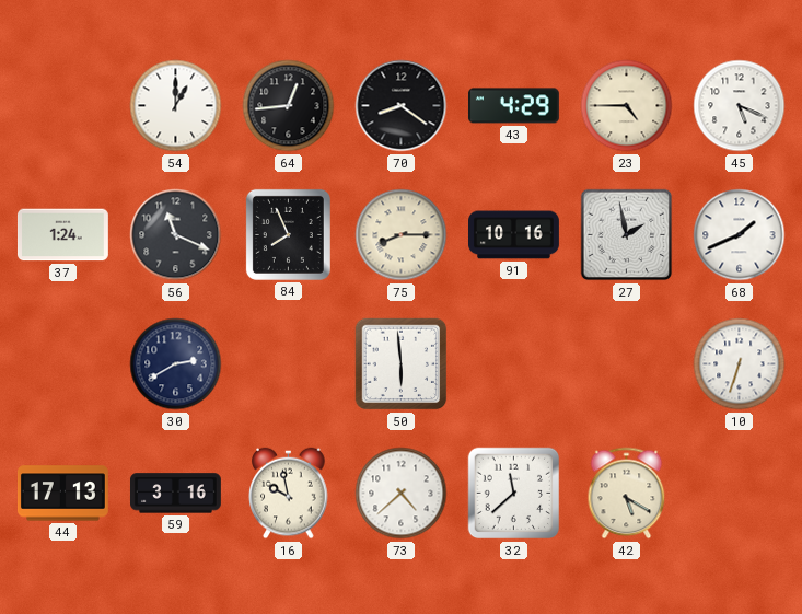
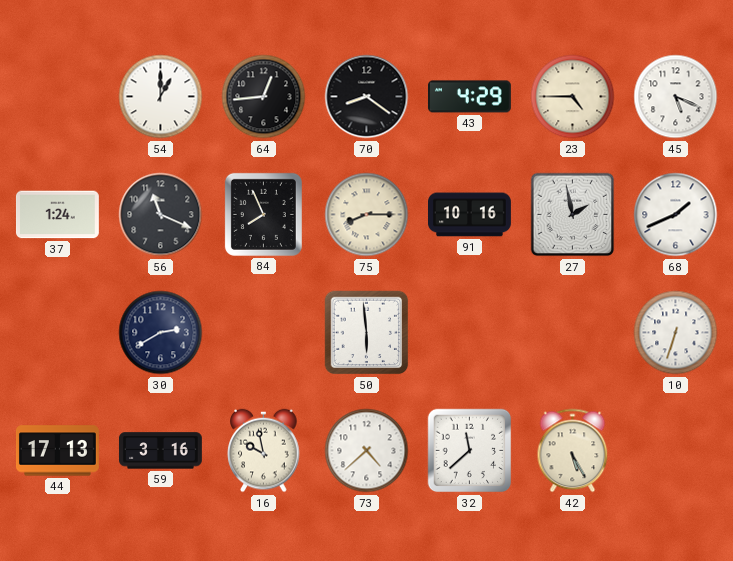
42: 5:20 -> 5:25 (573, 451)
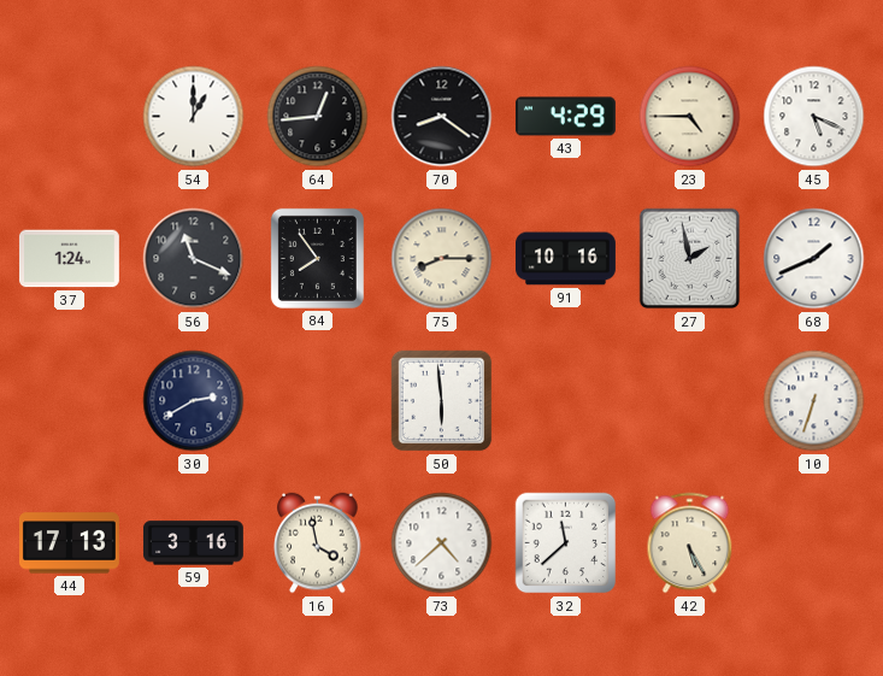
84: 7:56 -> 7:54 (317, 258)
16: 9:58 -> 3:58 (318, 543)
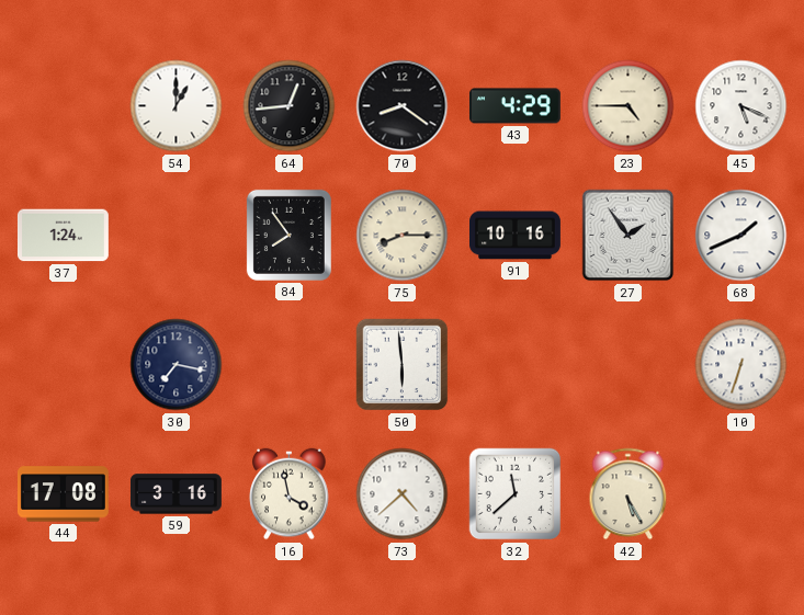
56: 11:19 -> none (194, 259)
27: 1:58 -> 1:54 (629, 236)
30: 2:40 -> 7:17 (177, 365)
44: 17:13 -> 17:08 (63, 494)
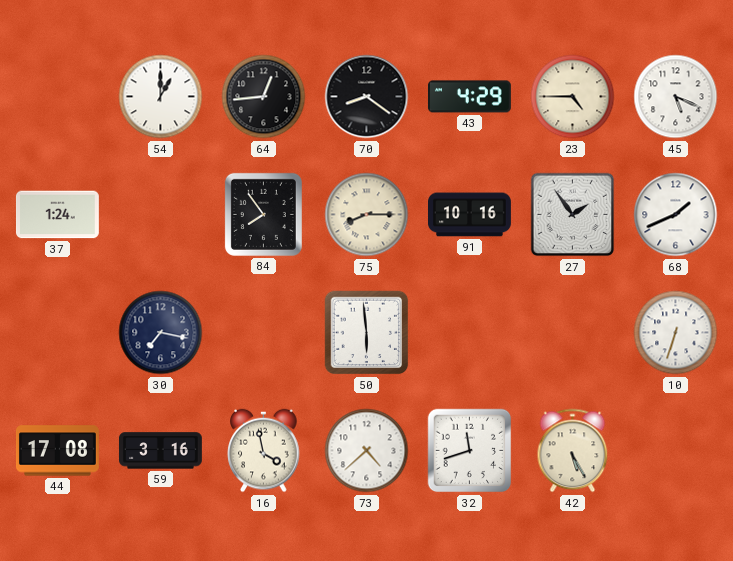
32: 11:38 -> 11:42 (470, 451)
